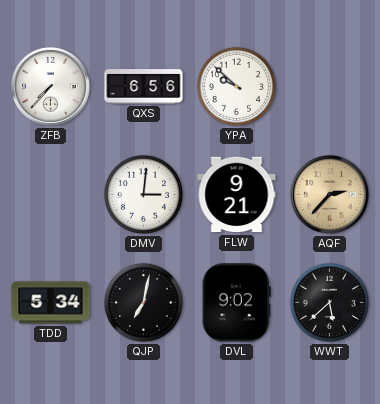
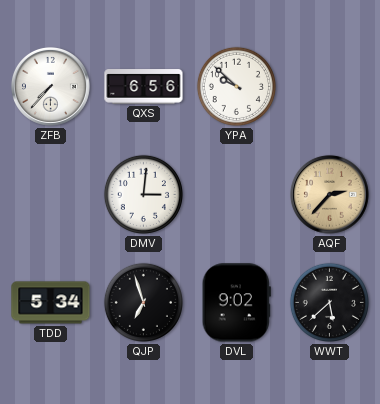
FLW: 9:21 -> none (237, 195)
QJP: 7:02 -> 6:57 (143, 302)
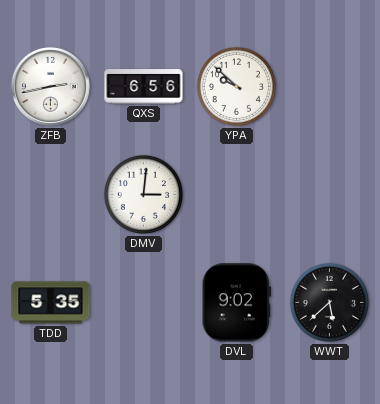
ZFB: 7:37 -> 2:43 (50, 86)
AQF: 2:37 -> none (329, 194)
TDD: 5:34 -> 5:35 (51, 303)
QJP: 6:57 -> none (143, 302)
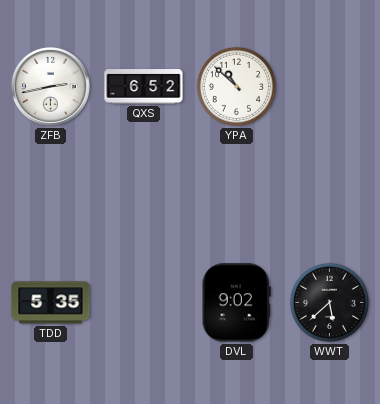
QXS: 6:56 -> 6:52 (144, 87)
YPA: 9:52 -> 10:52 (236, 86)
DMV: 3:01 -> none (143, 194)
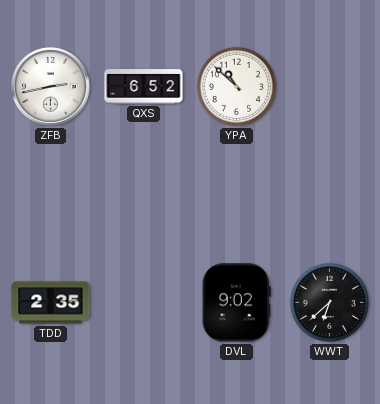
TDD: 5:35 -> 2:35 (51, 303)
WWT: 5:38 -> 6:38 (329, 302)
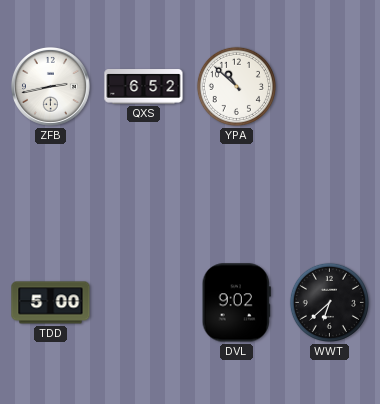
TDD: 2:35 -> 5:00 (51, 303)
